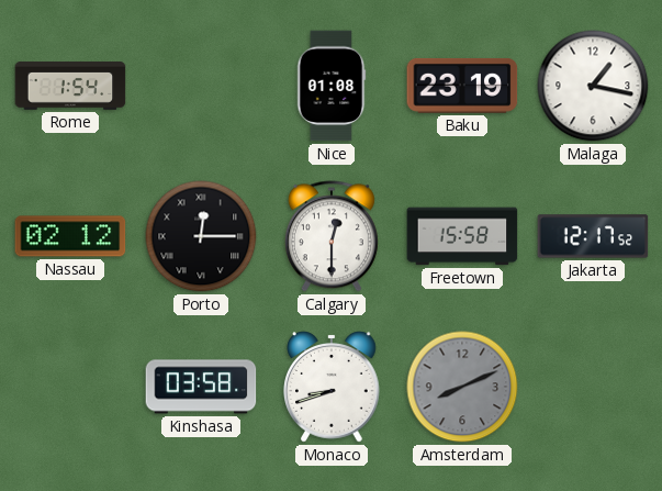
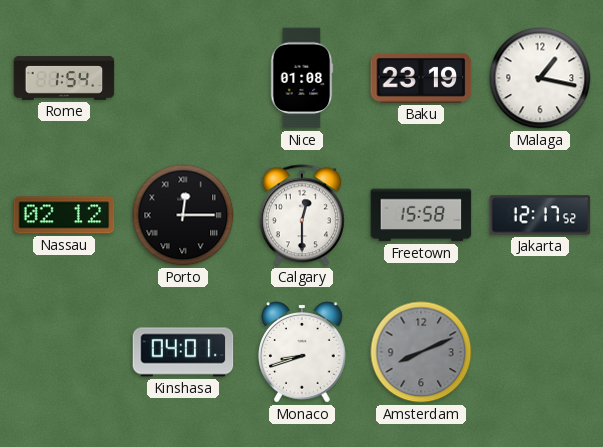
Kinshasa: 03:58 -> 04:01 (183, 352)
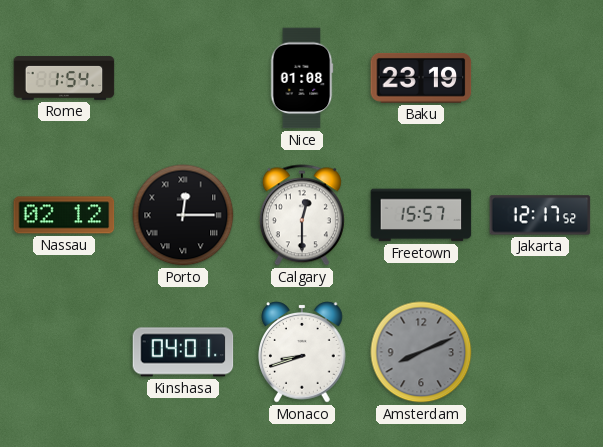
Malaga: 1:17 -> none (540, 78)
Freetown: 15:58 -> 15:57 (421, 215)
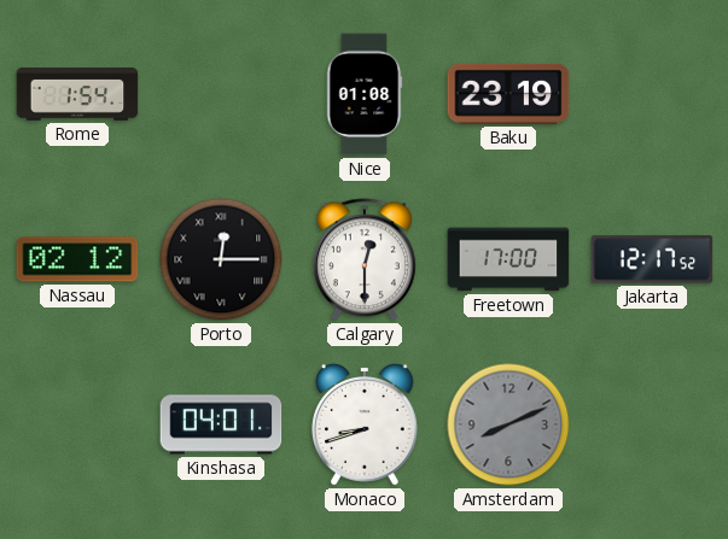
Freetown: 15:57 -> 17:00 (508, 259)
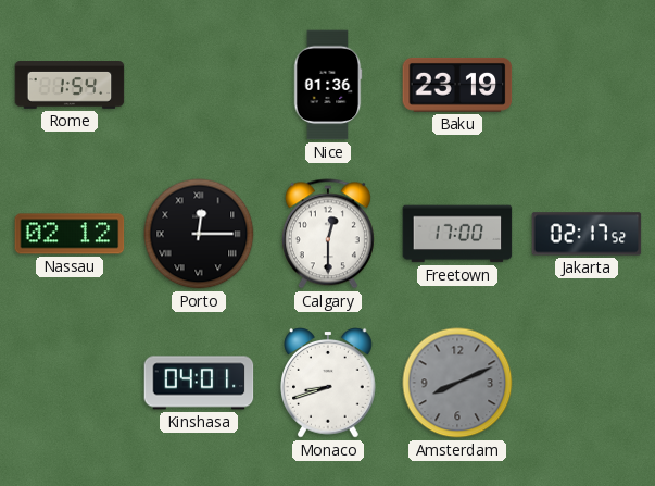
Nice: 01:08 -> 01:36 (328, 85)
Jakarta: 12:17 -> 02:17 (587, 234)
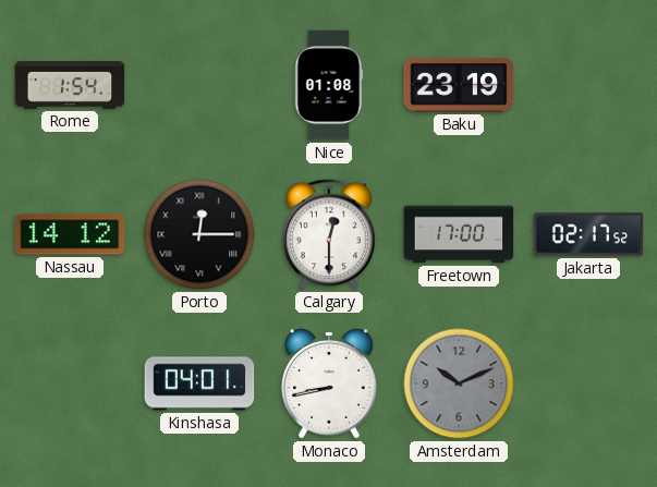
Nice: 01:36 -> 01:08 (329, 85)
Nassau: 02:12 -> 14:12 (70, 234)
Monaco: 8:42 -> 8:43 (329, 383)
Amsterdam: 8:11 -> 10:11 (459, 383)
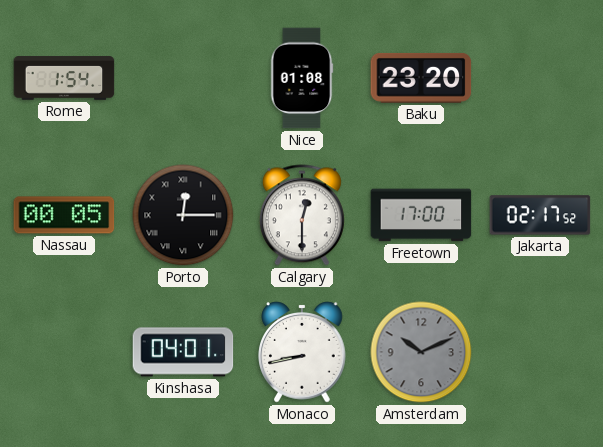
Baku: 23:19 -> 23:20 (421, 78)
Nassau: 14:12 -> 00:05 (64, 215)
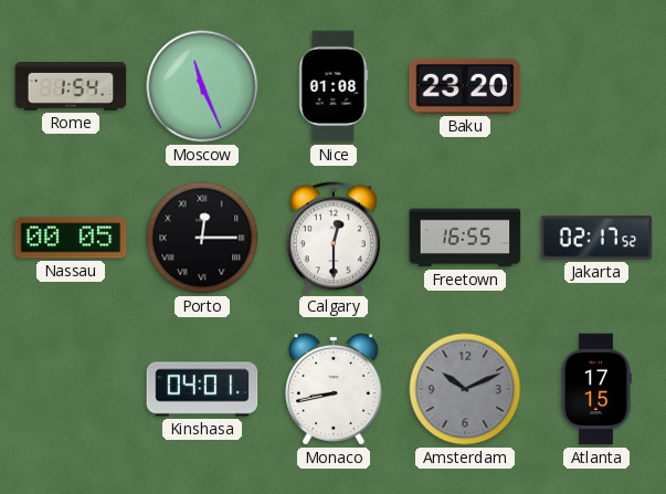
Moscow: none -> 11:26 (202, 86)
Freetown: 17:00 -> 16:55 (465, 238)
Atlanta: none -> 17:15 (596, 389)
